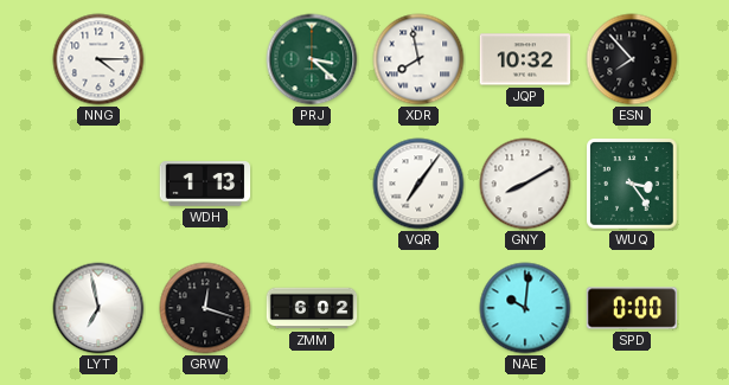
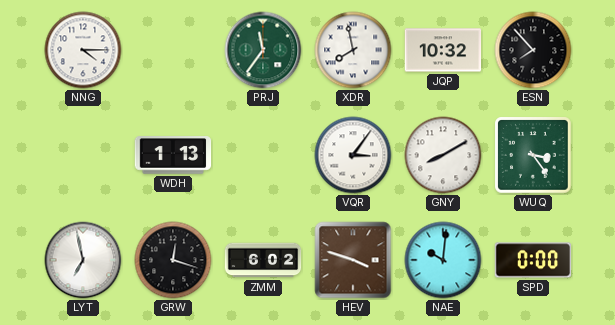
PRJ: 3:22 -> 11:36 (263, 50)
VQR: 7:06 -> 3:06 (353, 155)
HEV: none -> 3:48 (353, 260)
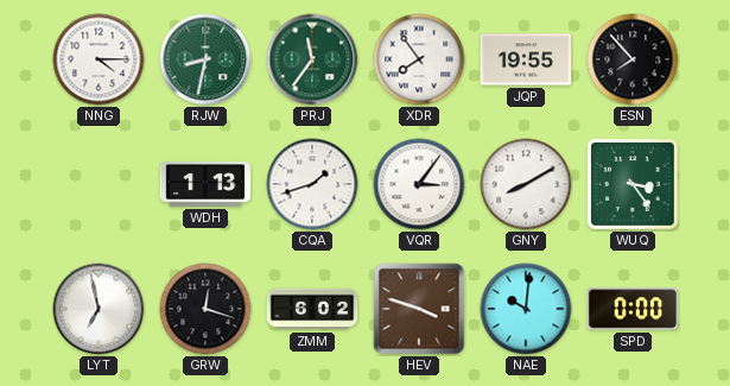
RJW: none -> 8:32 (205, 59)
XDR: 7:58 -> 7:54 (419, 59)
JQP: 10:32 -> 19:55 (526, 59)
CQA: none -> 1:42 (312, 184)
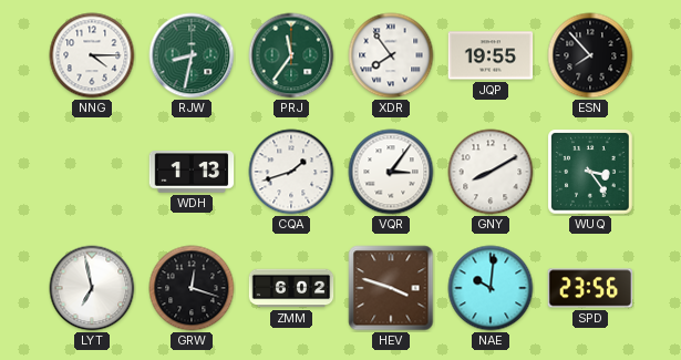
SPD: 0:00 -> 23:56 (590, 288)
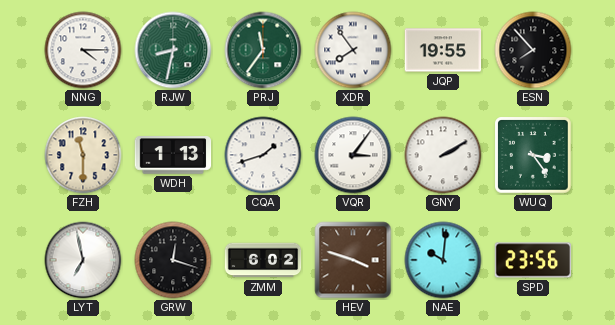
FZH: none -> 11:30 (83, 155)
GNY: 8:10 -> 2:10 (443, 155)
